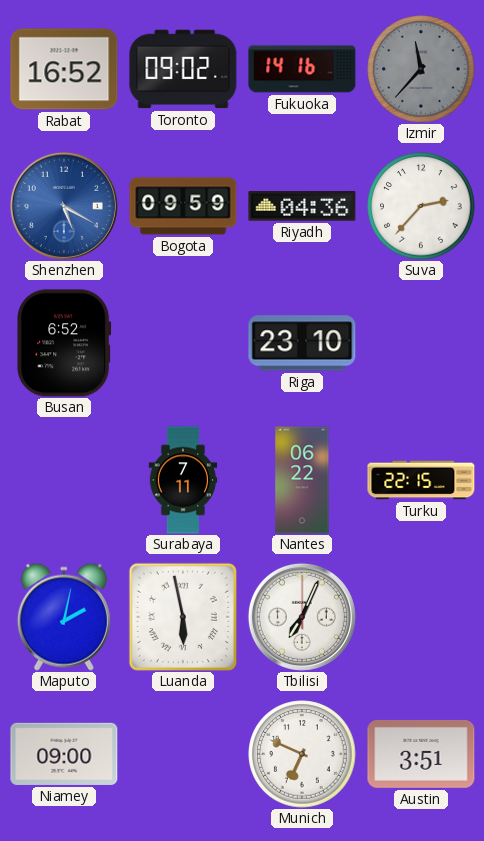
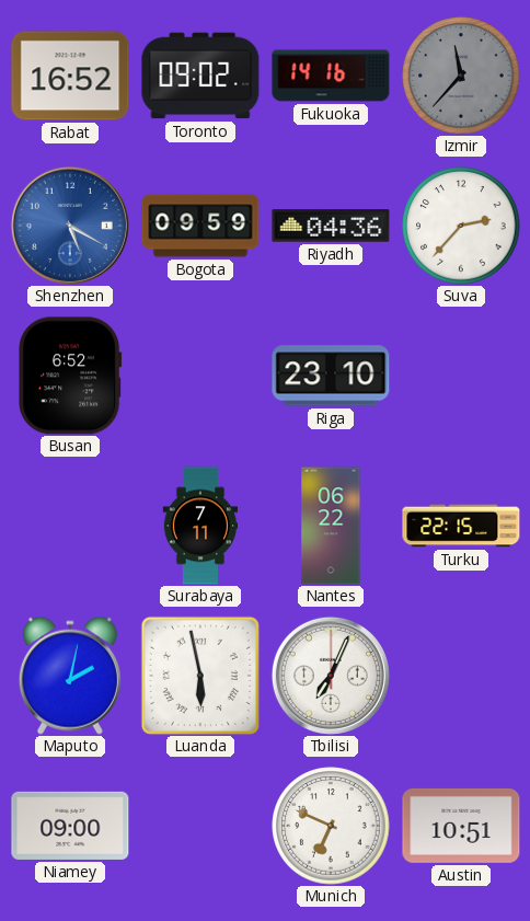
Austin: 3:51 -> 10:51 (461, 826)
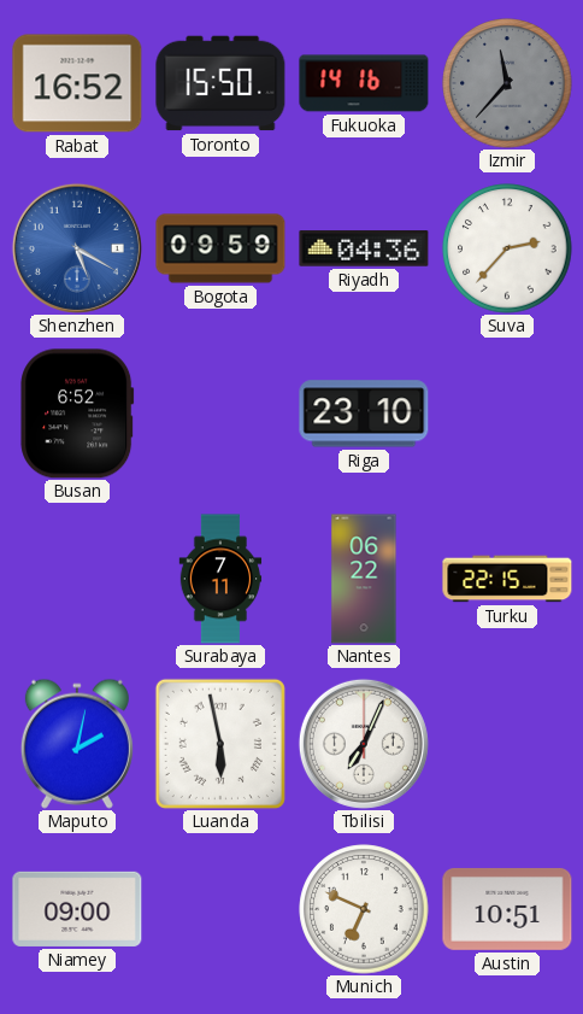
Toronto: 09:02 -> 15:50 (220, 83)
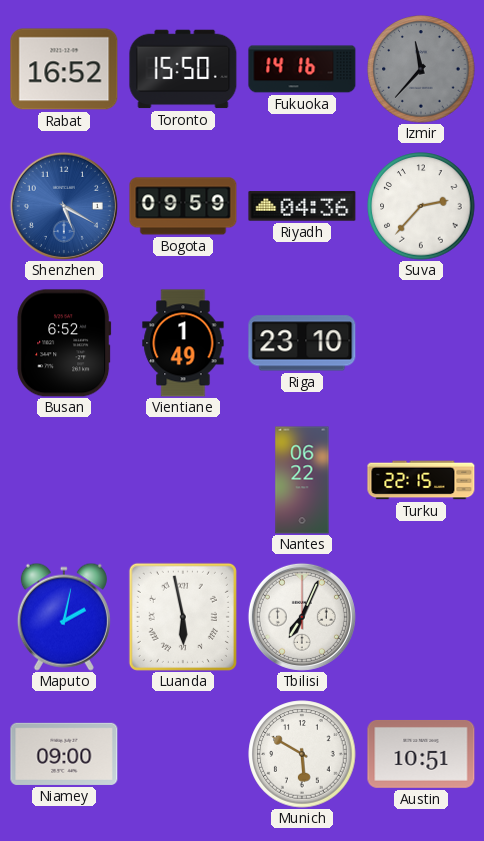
Vientiane: none -> 1:49 (183, 343)
Surabaya: 7:11 -> none (220, 579)
Munich: 6:49 -> 5:50 (302, 754)
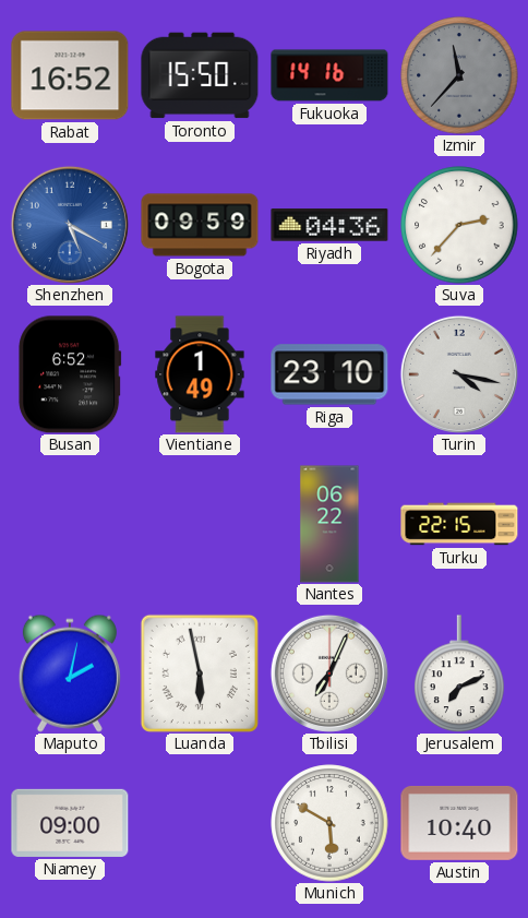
Turin: none -> 4:17 (459, 374)
Jerusalem: none -> 7:11 (459, 673)
Austin: 10:51 -> 10:40 (459, 823)
